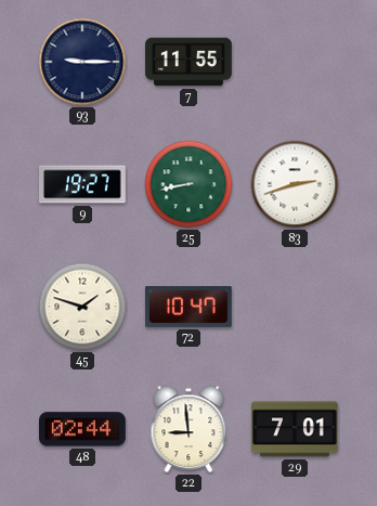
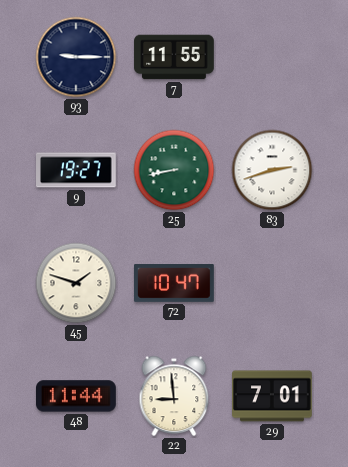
48: 02:44 -> 11:44 (77, 396)
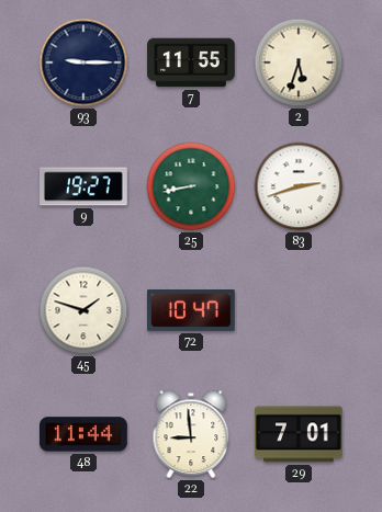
2: none -> 5:33 (299, 62)
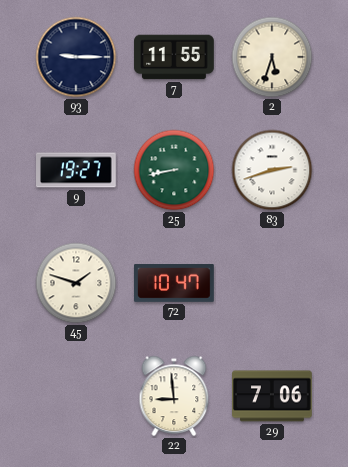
48: 11:44 -> none (85, 434)
29: 7:01 -> 7:06 (273, 396)
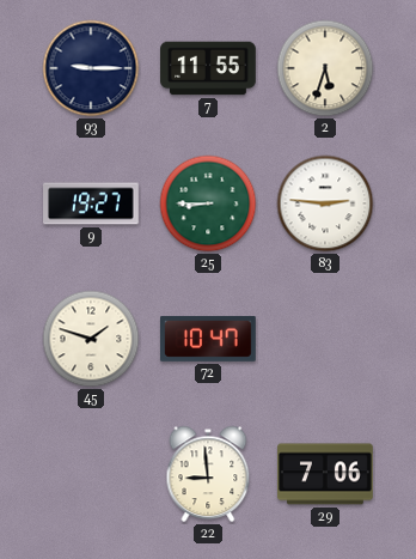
25: 8:43 -> 8:45 (208, 203)
83: 2:42 -> 2:46 (325, 203)
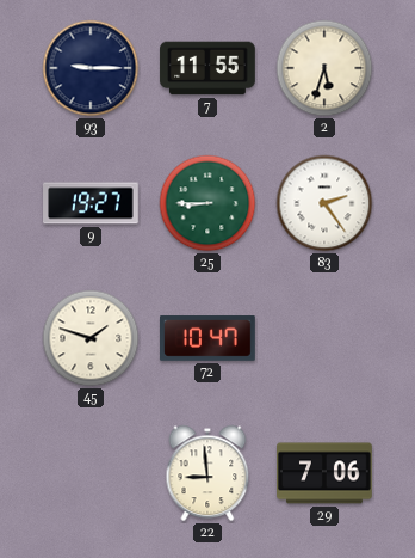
83: 2:46 -> 2:24 (324, 203)
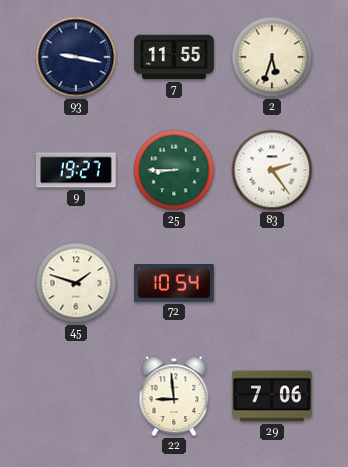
93: 9:15 -> 9:17 (76, 57)
72: 10:47 -> 10:54 (175, 284)
